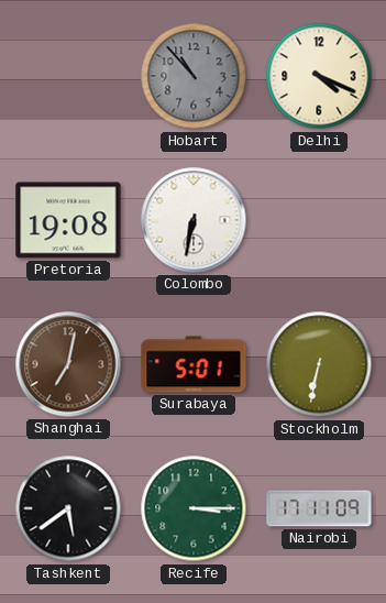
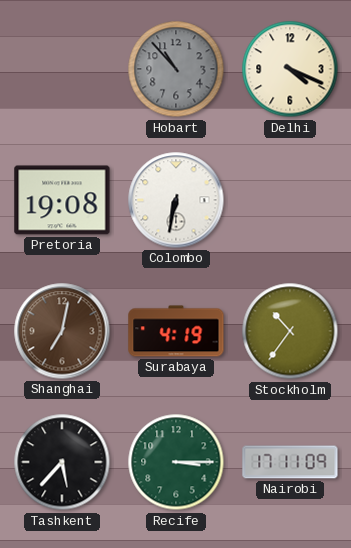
Surabaya: 5:01 -> 4:19 (176, 331)
Stockholm: 6:32 -> 10:36 (290, 331)
Tashkent: 5:39 -> 5:37 (62, 462)
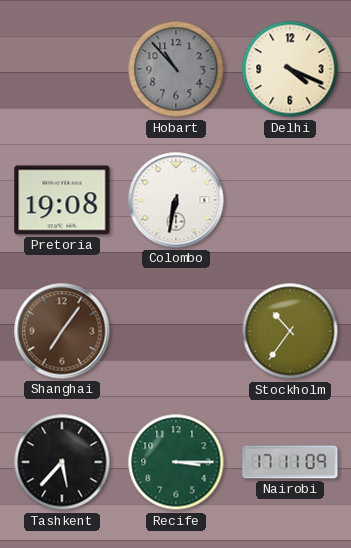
Shanghai: 7:02 -> 7:06 (62, 331)
Surabaya: 4:19 -> none (176, 331)
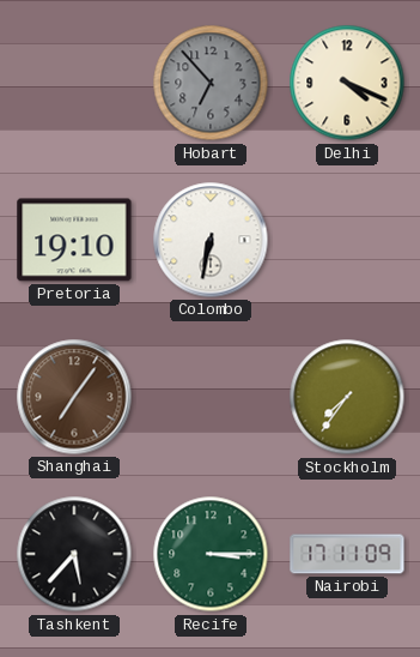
Hobart: 10:53 -> 6:53 (211, 83)
Pretoria: 19:08 -> 19:10 (74, 240)
Stockholm: 10:36 -> 7:36 (347, 397)
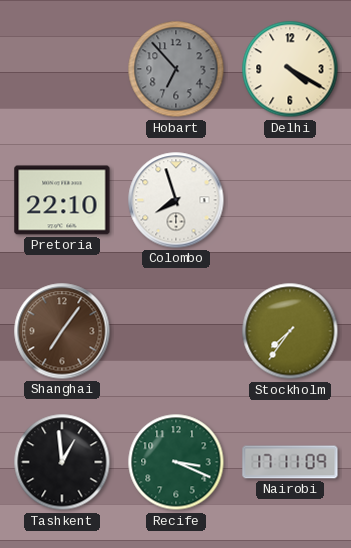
Delhi: 4:19 -> 4:20 (290, 69)
Pretoria: 19:10 -> 22:10 (62, 200)
Colombo: 6:32 -> 7:57 (176, 200)
Tashkent: 5:37 -> 12:59 (62, 462)
Recife: 3:15 -> 3:19 (176, 462)
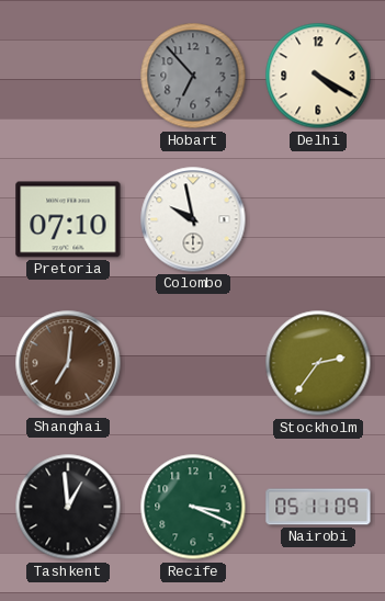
Pretoria: 22:10 -> 07:10 (68, 219)
Colombo: 7:57 -> 9:58 (193, 219)
Shanghai: 7:06 -> 7:01 (68, 363)
Stockholm: 7:36 -> 2:36 (318, 363)
Nairobi: 17:11 -> 05:11 (318, 507)
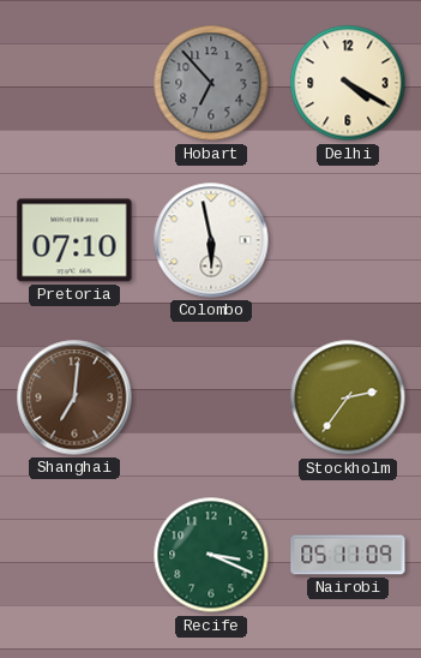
Colombo: 9:58 -> 5:58 (211, 240)
Tashkent: 12:59 -> none (68, 507)
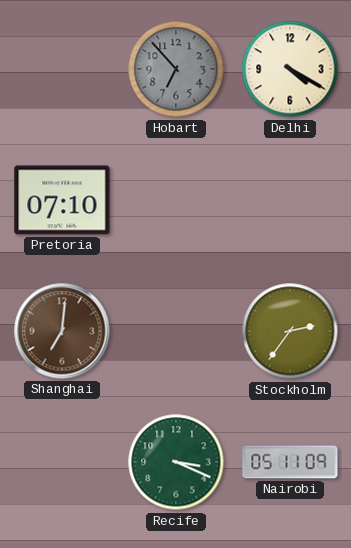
Colombo: 5:58 -> none (211, 240)
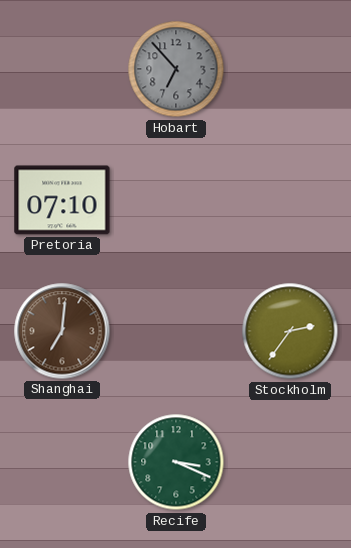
Delhi: 4:20 -> none (290, 69)
Nairobi: 05:11 -> none (290, 462)
